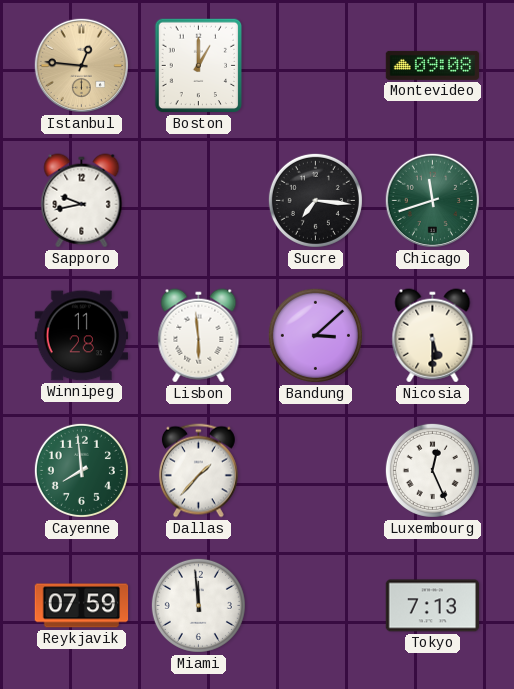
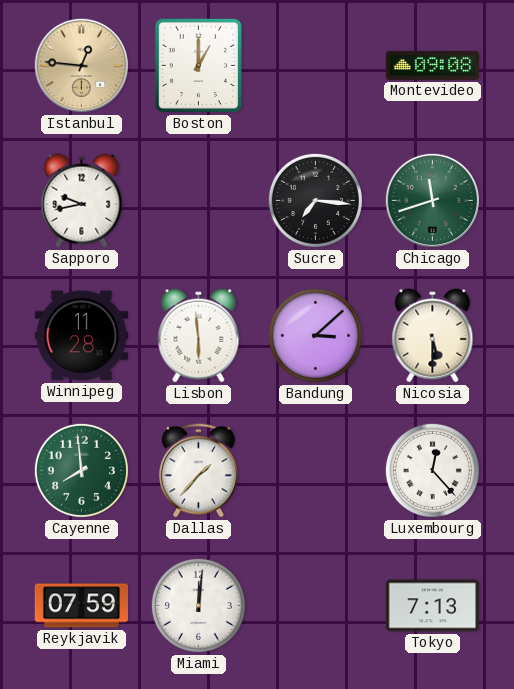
Luxembourg: 12:26 -> 12:23 (432, 470)
Miami: 11:59 -> 12:01 (198, 605)
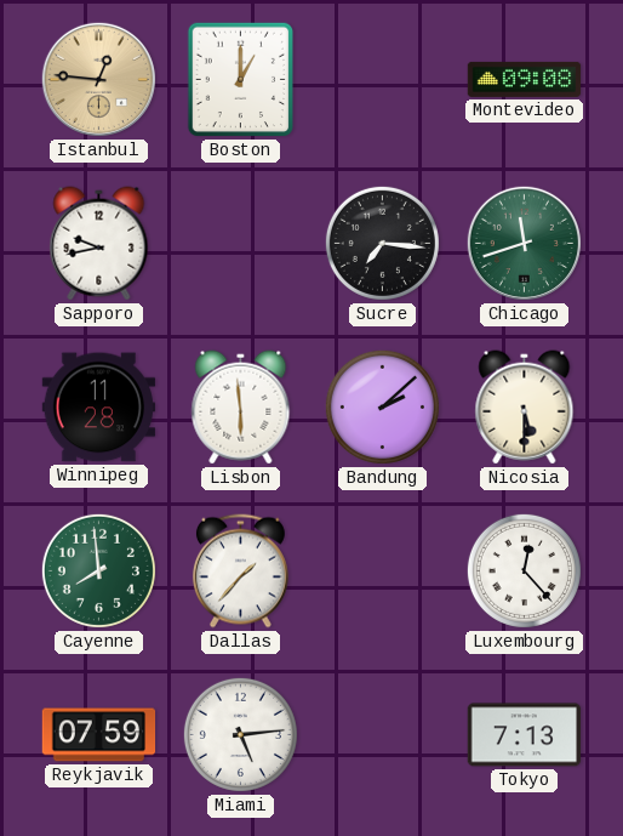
Bandung: 3:08 -> 2:08 (382, 406)
Miami: 12:01 -> 5:14 (240, 734)
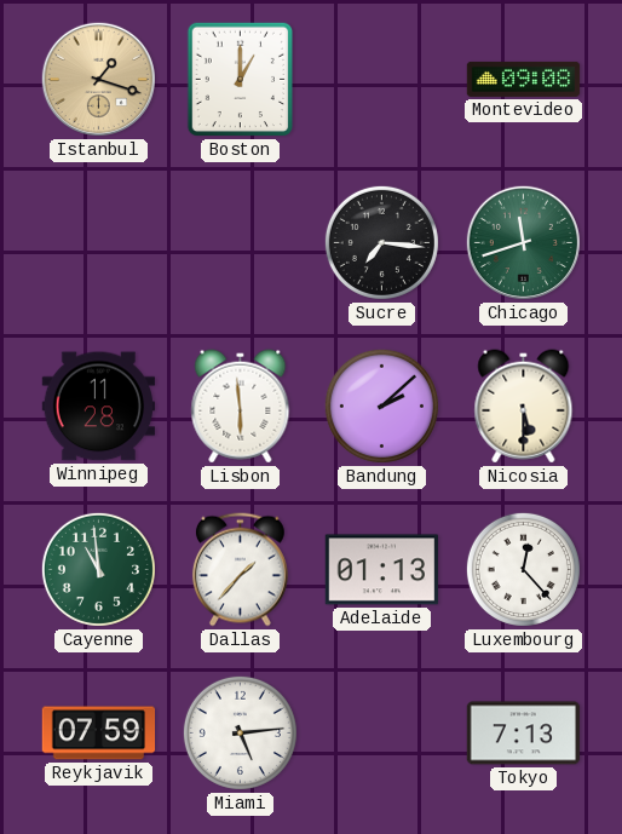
Istanbul: 12:46 -> 1:18 (98, 79)
Sapporo: 9:43 -> none (99, 244)
Cayenne: 7:59 -> 10:59 (98, 569)
Adelaide: none -> 01:13 (381, 570)
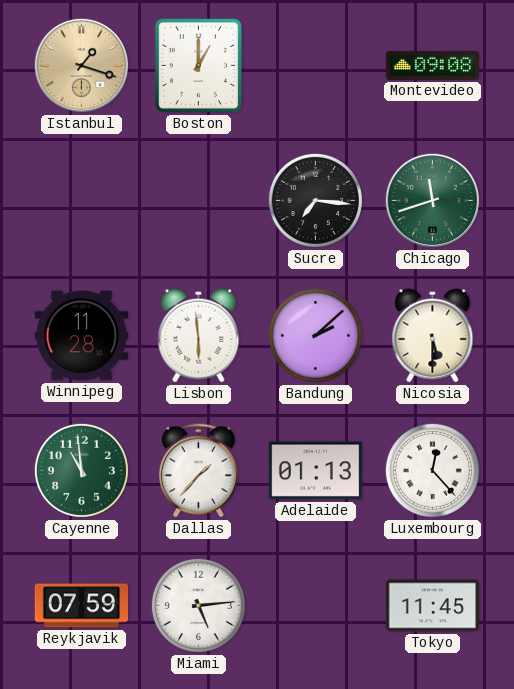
Tokyo: 7:13 -> 11:45 (433, 606)
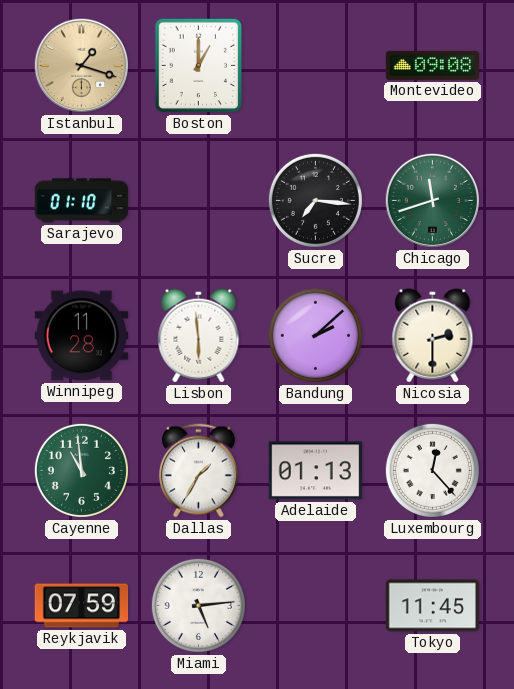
Sarajevo: none -> 01:10 (82, 201)
Nicosia: 5:30 -> 2:30 (433, 336)
Dallas: 1:37 -> 1:35 (198, 471)
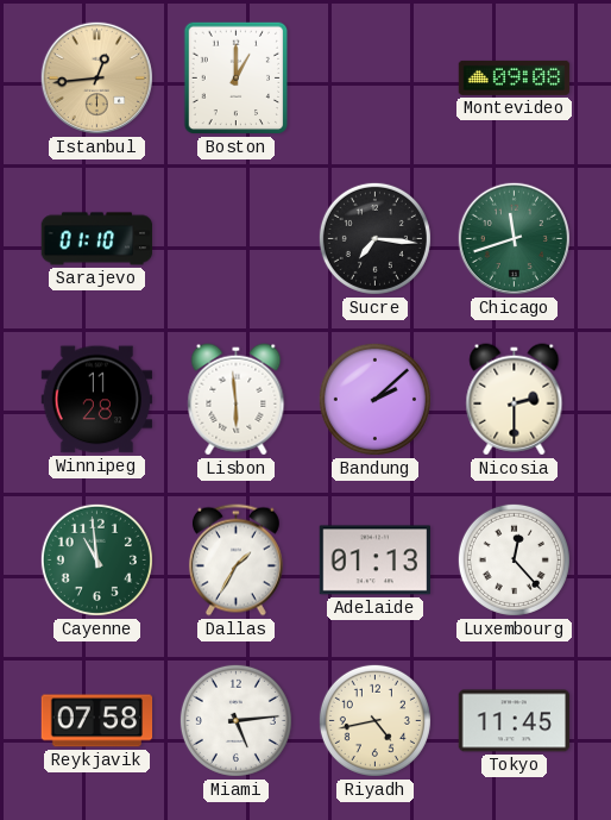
Istanbul: 1:18 -> 12:44 (96, 77)
Reykjavik: 07:59 -> 07:58 (97, 721)
Riyadh: none -> 4:43 (374, 720)
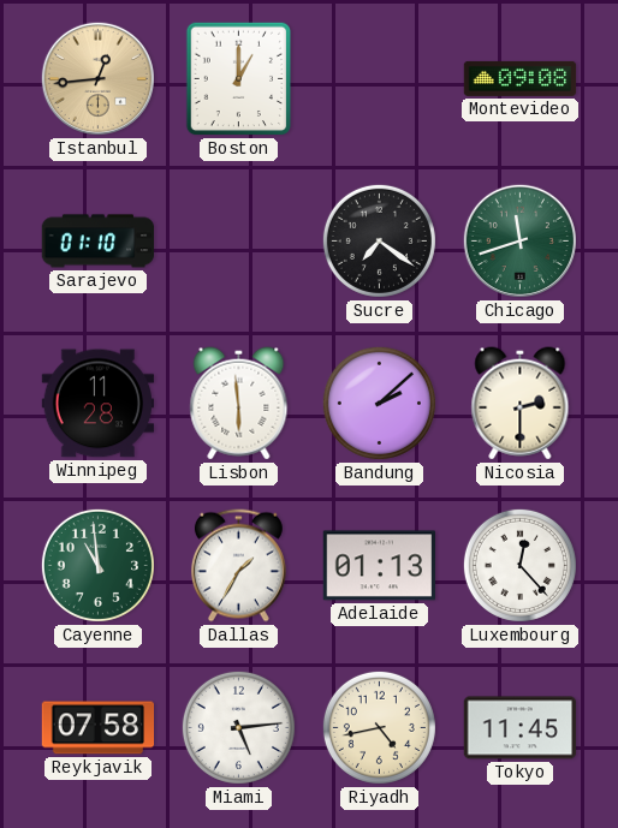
Sucre: 7:16 -> 7:21 (379, 240)
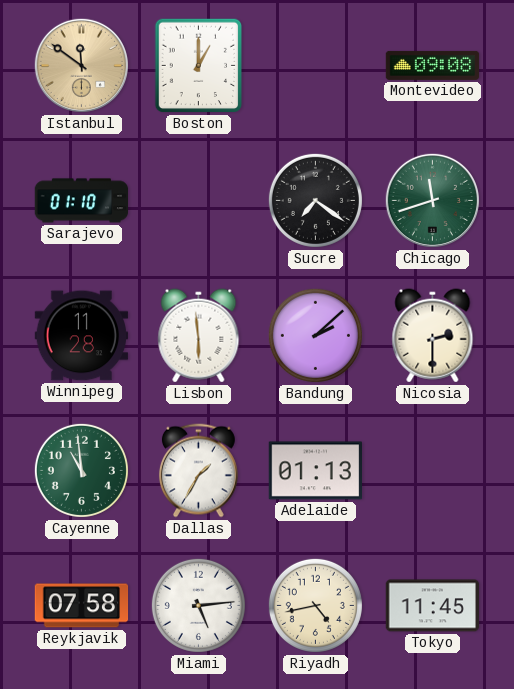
Istanbul: 12:44 -> 11:51 (81, 65)
Luxembourg: 12:23 -> none (519, 565)
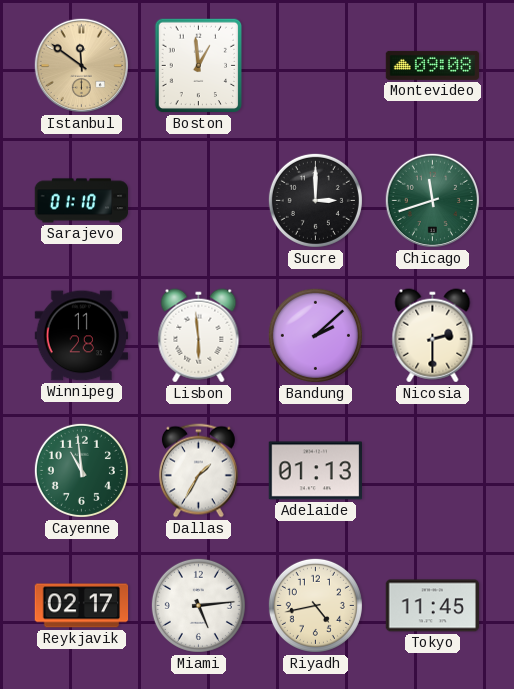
Boston: 1:00 -> 12:59 (199, 66)
Sucre: 7:21 -> 3:00 (315, 200)
Reykjavik: 07:58 -> 02:17 (82, 606)
